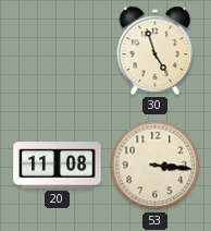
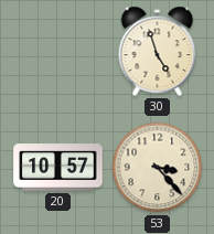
20: 11:08 -> 10:57 (58, 168)
53: 3:16 -> 3:23 (158, 168)
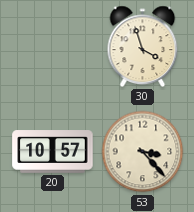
30: 4:57 -> 3:57 (143, 46)
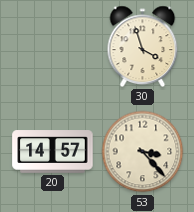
20: 10:57 -> 14:57 (53, 152)
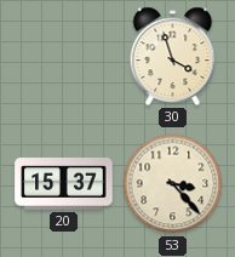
20: 14:57 -> 15:37 (64, 184)
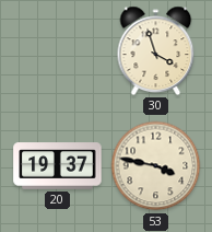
20: 15:37 -> 19:37 (58, 166)
53: 3:23 -> 3:47 (156, 166)
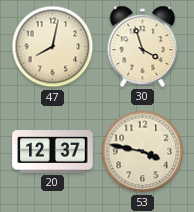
47: none -> 8:02 (53, 47)
20: 19:37 -> 12:37 (53, 152)
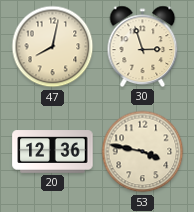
30: 3:57 -> 2:57 (143, 46)
20: 12:37 -> 12:36 (53, 152)
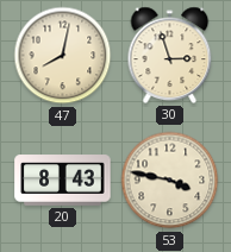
20: 12:36 -> 8:43 (63, 181)
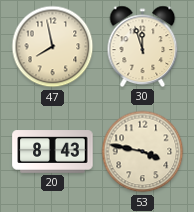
47: 8:02 -> 7:58 (53, 47)
30: 2:57 -> 11:57 (143, 46)
